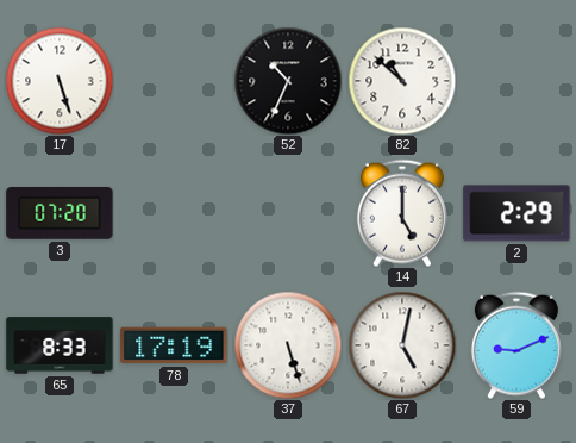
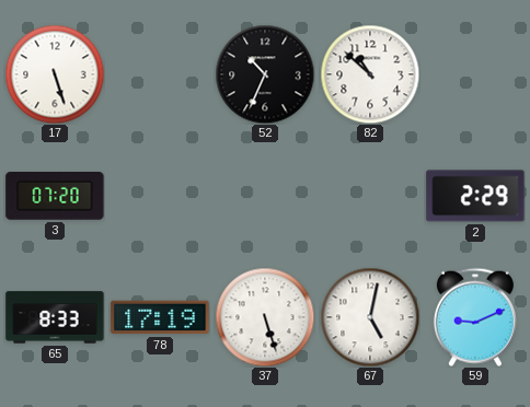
14: 5:00 -> none (402, 213)
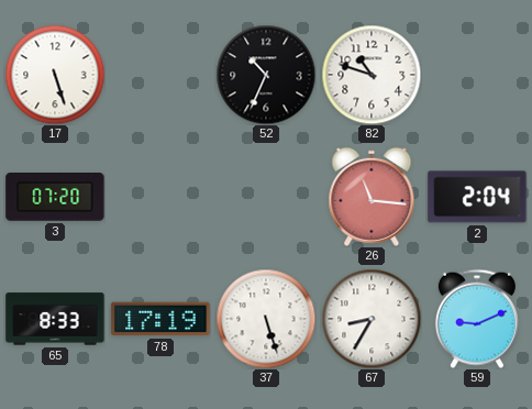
82: 10:52 -> 10:48 (372, 75)
26: none -> 11:16 (372, 197)
2: 2:29 -> 2:04 (477, 197)
67: 5:02 -> 8:35 (372, 319)
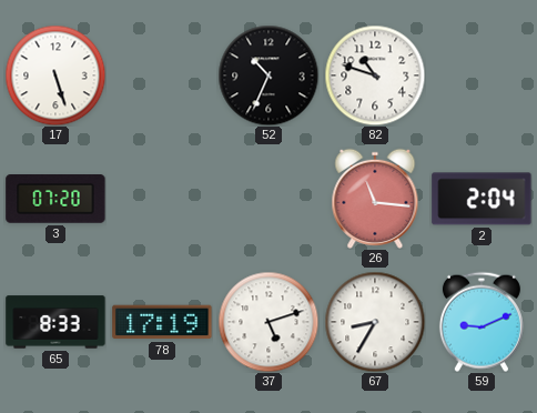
37: 5:27 -> 5:12 (268, 322)
